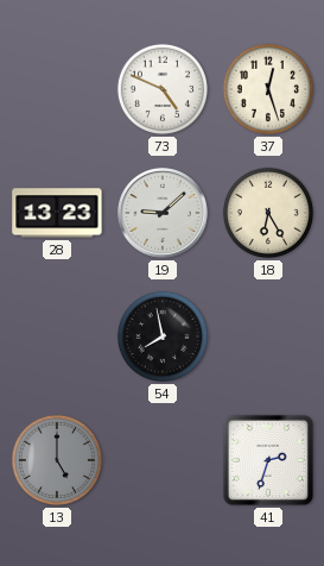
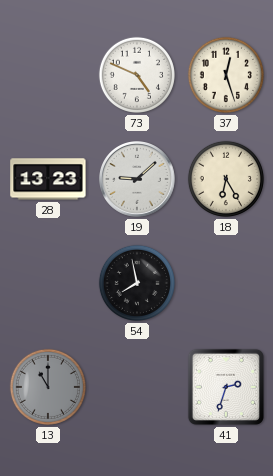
13: 5:00 -> 11:00 (48, 387)
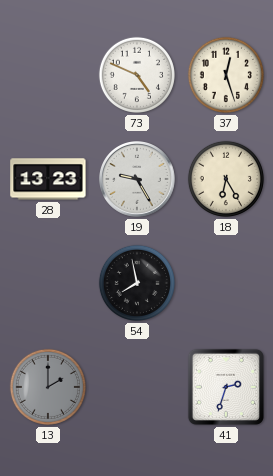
19: 9:08 -> 9:25 (138, 180)
13: 11:00 -> 2:00 (48, 387)
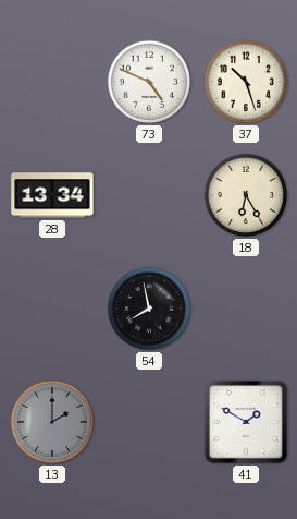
37: 12:27 -> 10:27 (246, 82)
28: 13:23 -> 13:34 (52, 195)
19: 9:25 -> none (138, 180)
41: 2:33 -> 1:50 (246, 422)
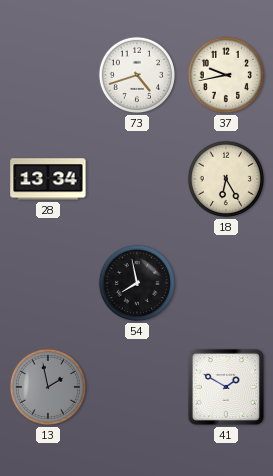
73: 4:49 -> 4:42 (137, 75)
37: 10:27 -> 9:43 (226, 75)
13: 2:00 -> 1:58 (48, 387)
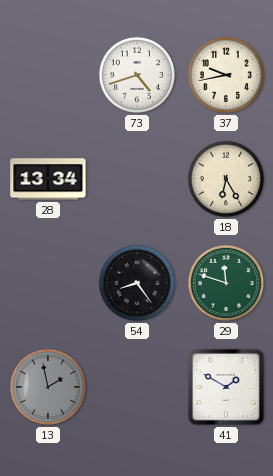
54: 7:58 -> 8:24 (137, 283)
29: none -> 11:48 (226, 283)
